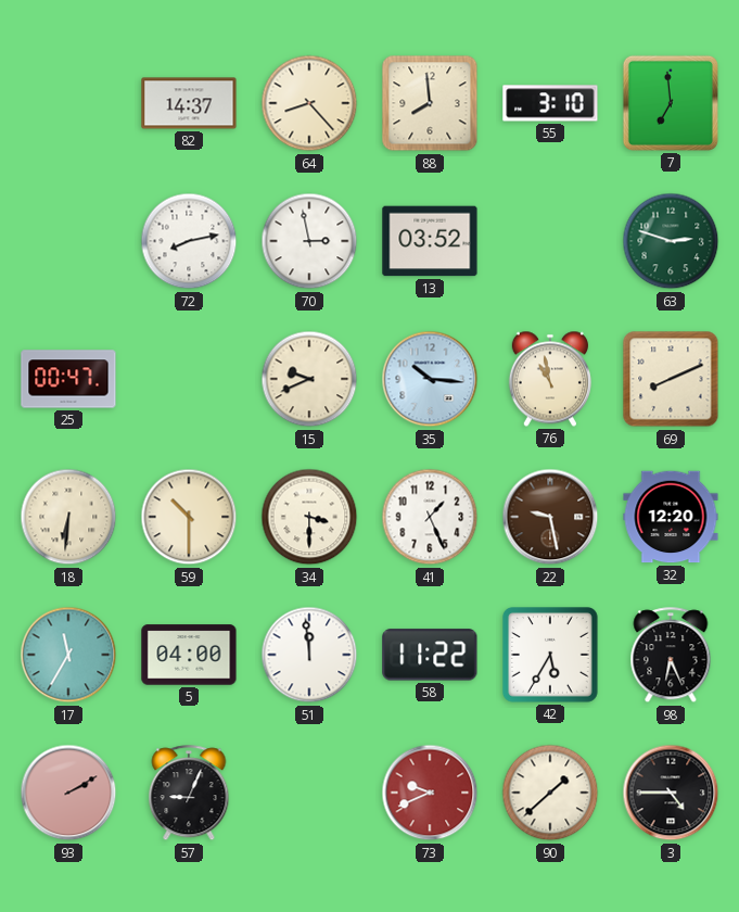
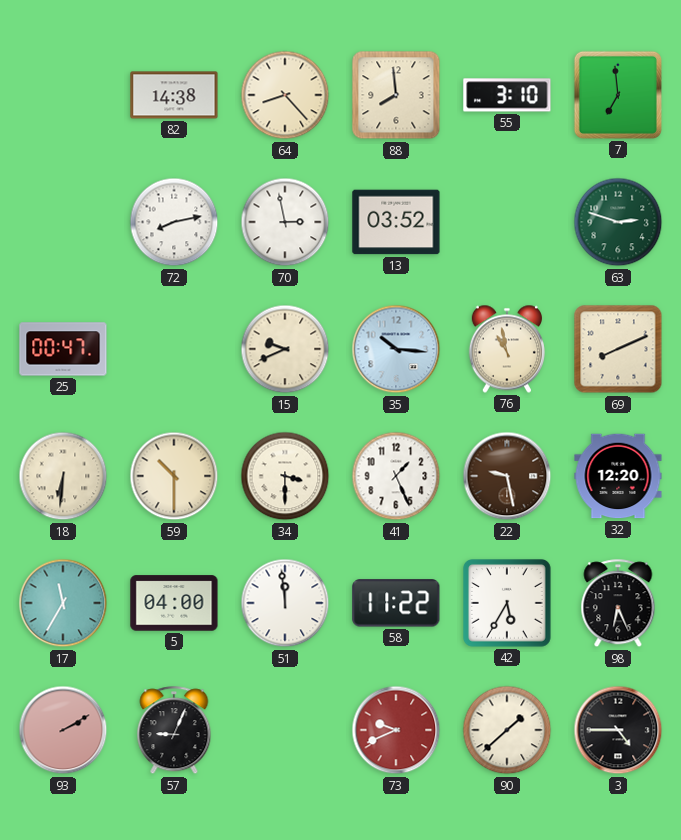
82: 14:37 -> 14:38 (174, 95)
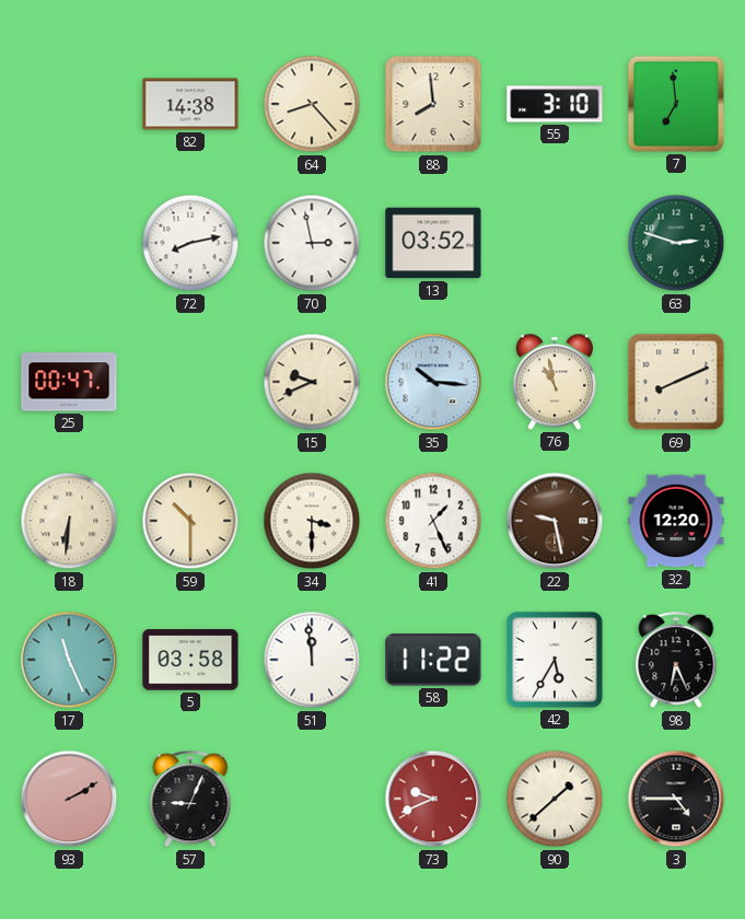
17: 11:35 -> 11:26 (69, 660)
5: 04:00 -> 03:58 (190, 660)
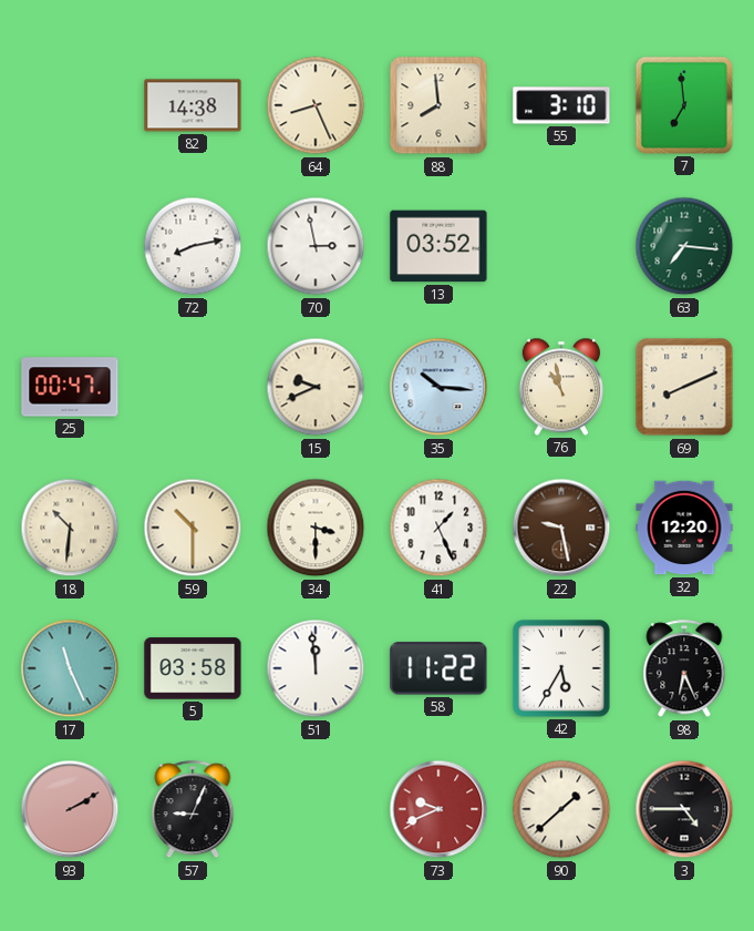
64: 8:23 -> 8:26 (316, 105)
63: 2:48 -> 7:16 (684, 246)
18: 6:31 -> 10:31 (70, 528)
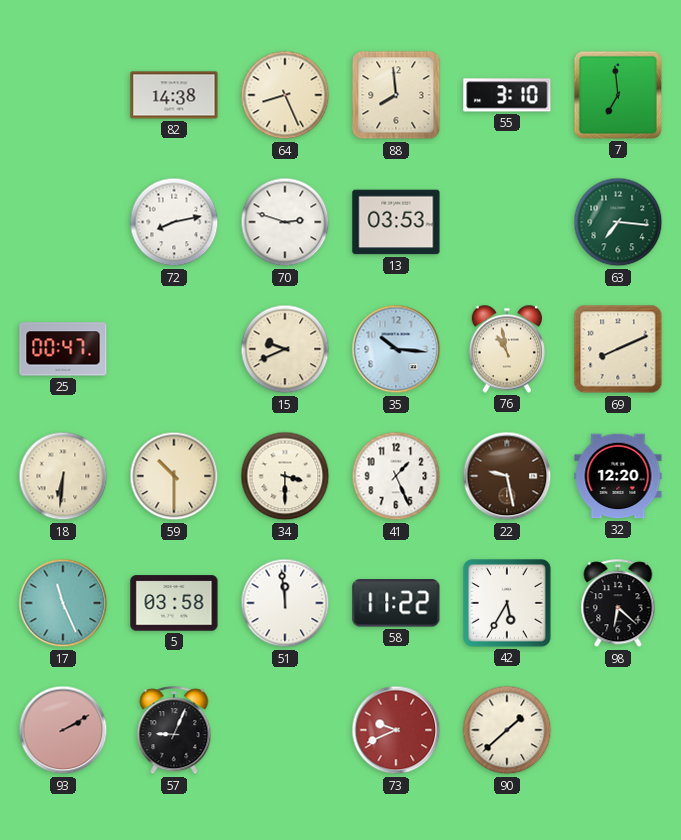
70: 2:58 -> 2:48 (285, 222)
13: 03:52 -> 03:53 (396, 222)
18: 10:31 -> 6:31 (63, 476)
98: 6:26 -> 6:22 (618, 604)
3: 4:45 -> none (684, 809)
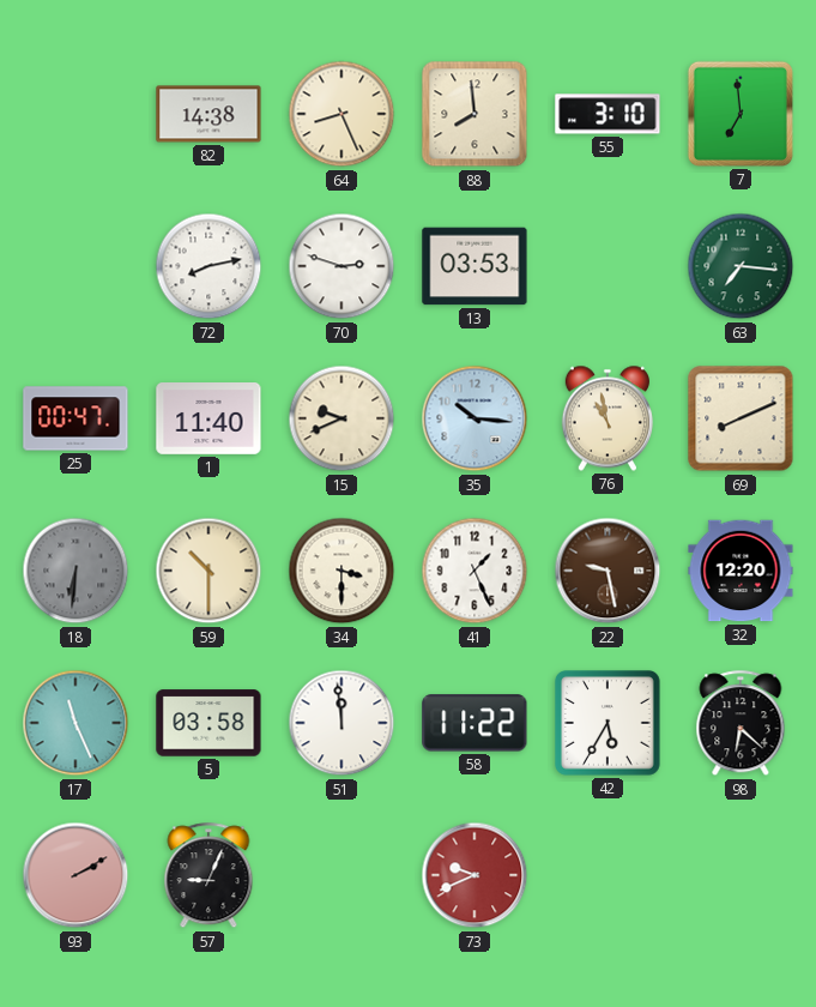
1: none -> 11:40 (208, 420)
18 dial: cream -> grey (75, 571)
90: 1:38 -> none (507, 730)
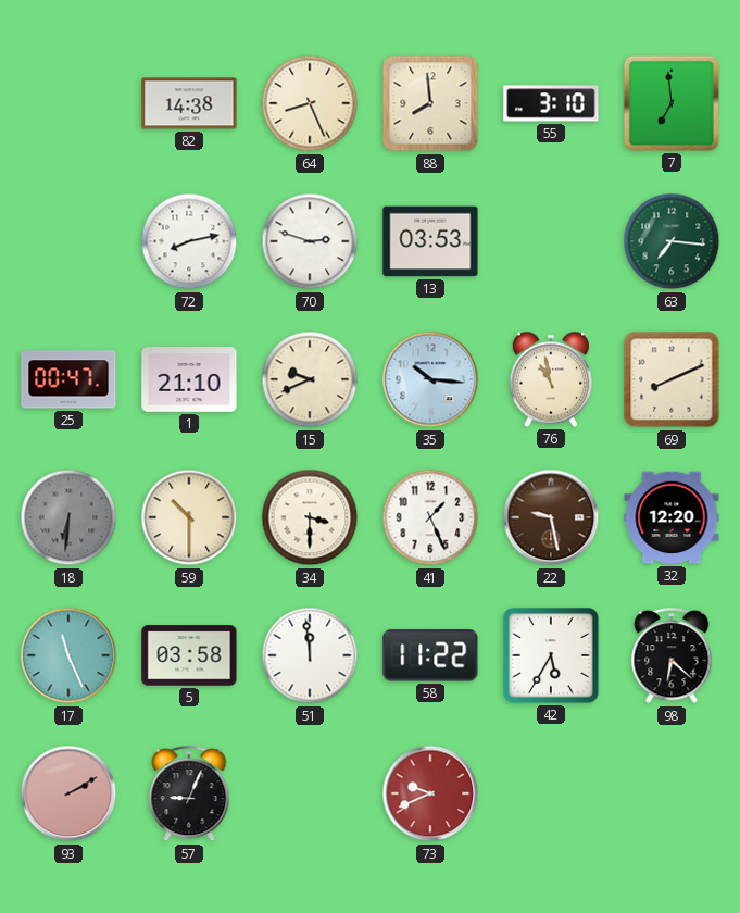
1: 11:40 -> 21:10 (189, 380)
